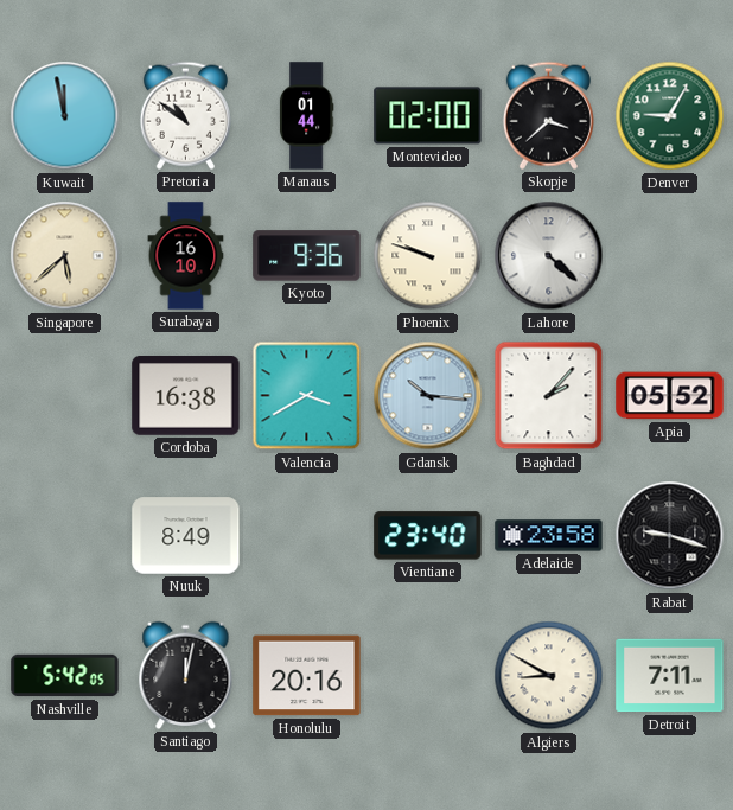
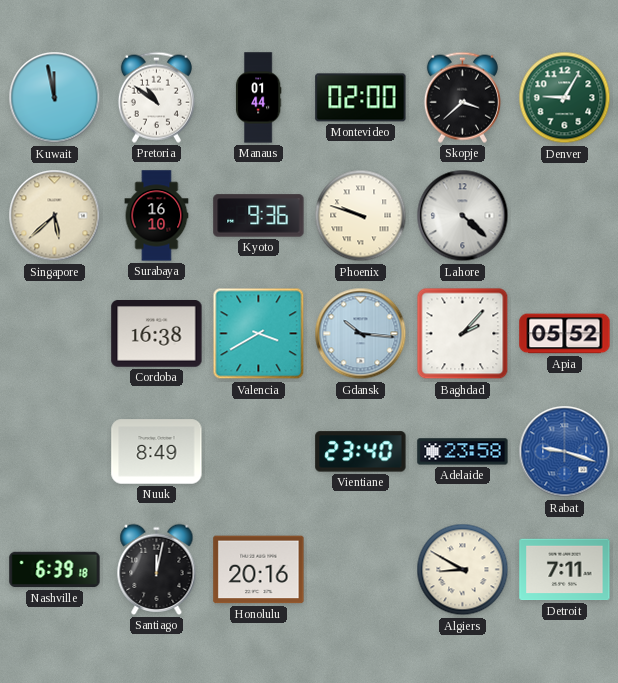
Rabat dial: black -> blue (565, 452)
Nashville: 5:42 -> 6:39 (55, 570)
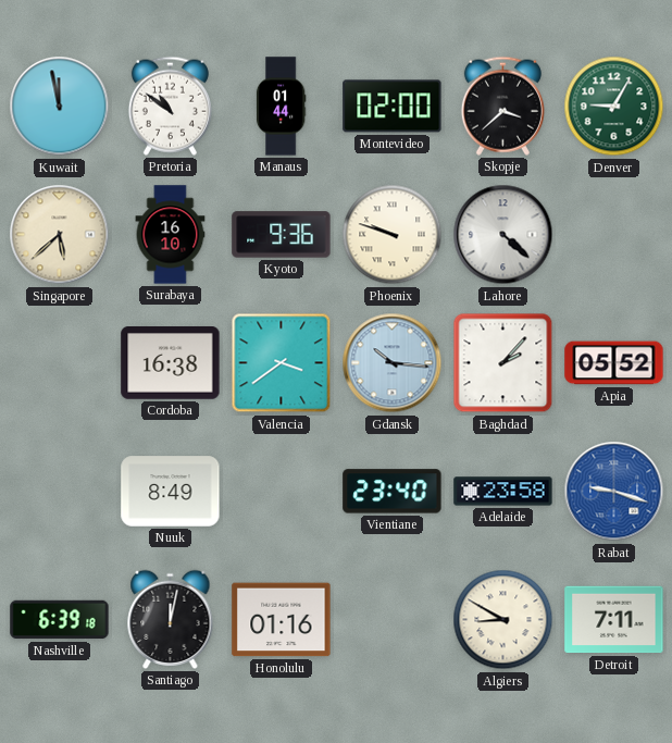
Valencia: 3:40 -> 3:39 (282, 363)
Honolulu: 20:16 -> 01:16 (282, 620)
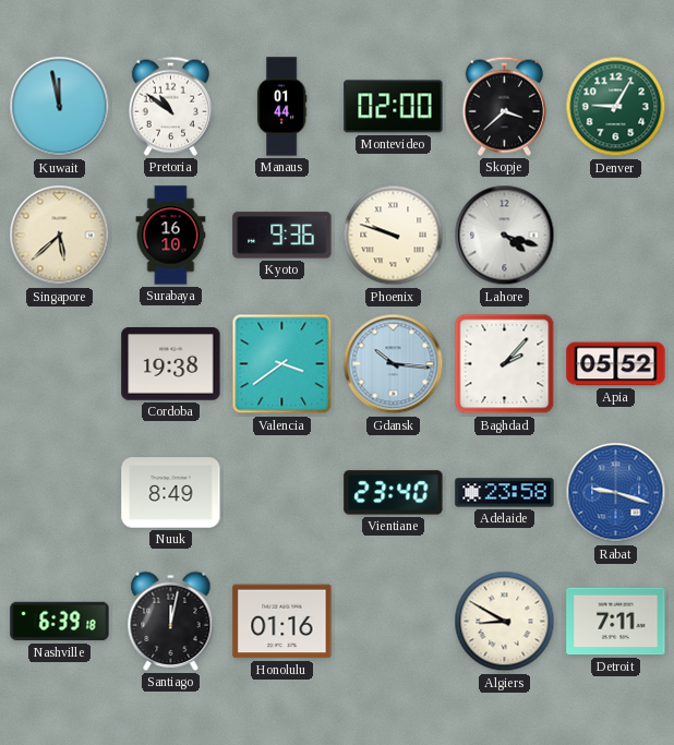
Lahore: 4:22 -> 4:18 (505, 236)
Cordoba: 16:38 -> 19:38 (171, 364)
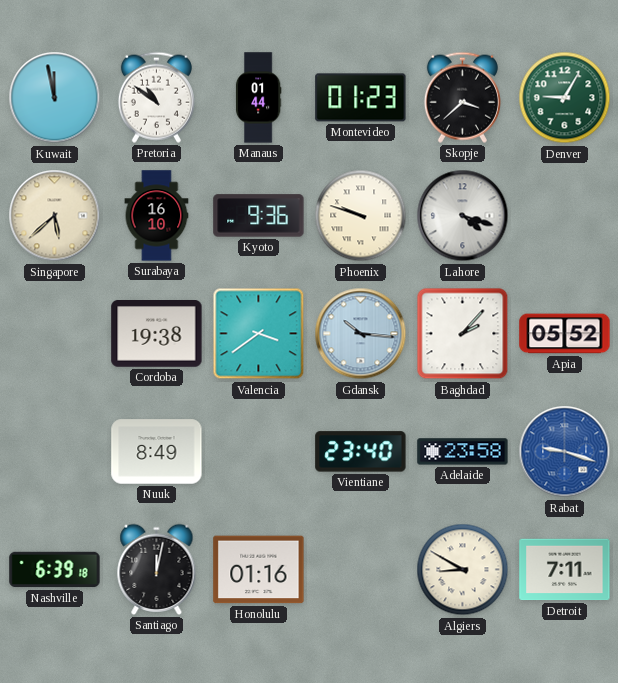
Montevideo: 02:00 -> 01:23 (361, 98)
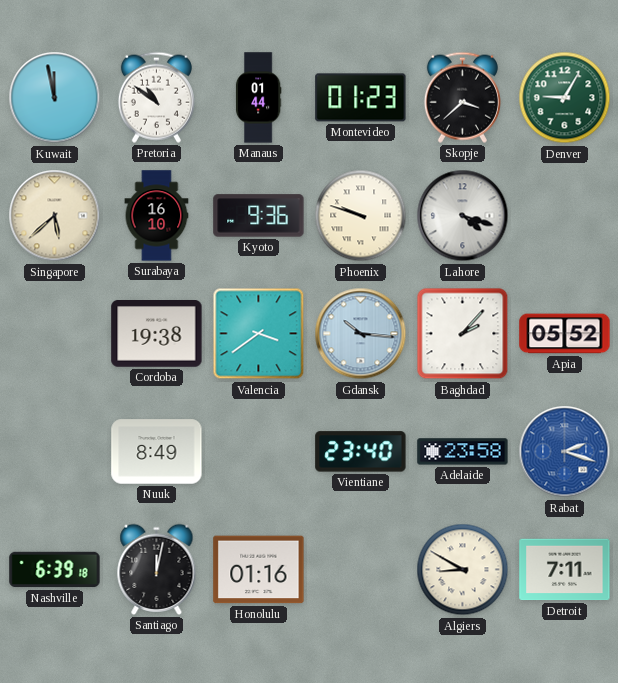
Rabat: 9:18 -> 2:18 (565, 452)
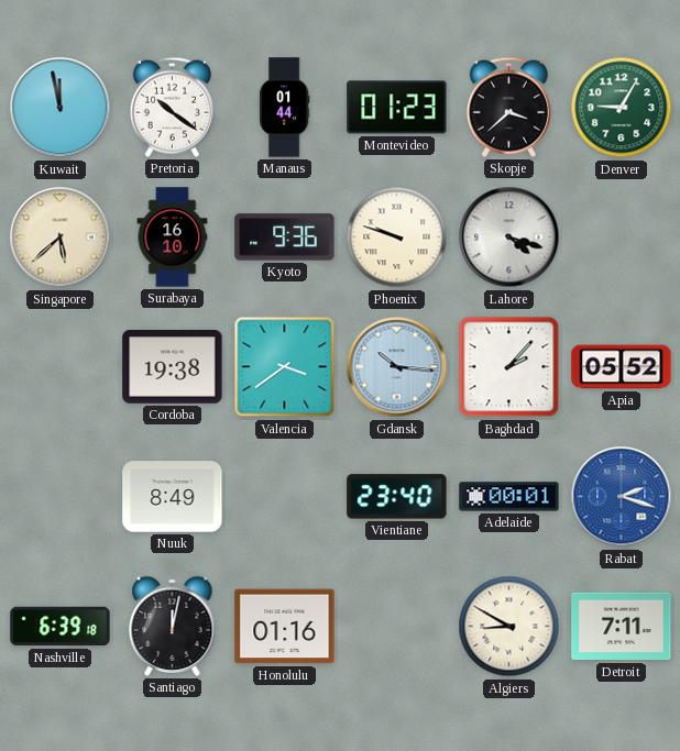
Pretoria: 10:51 -> 10:21 (172, 107)
Adelaide: 23:58 -> 00:01 (509, 497)
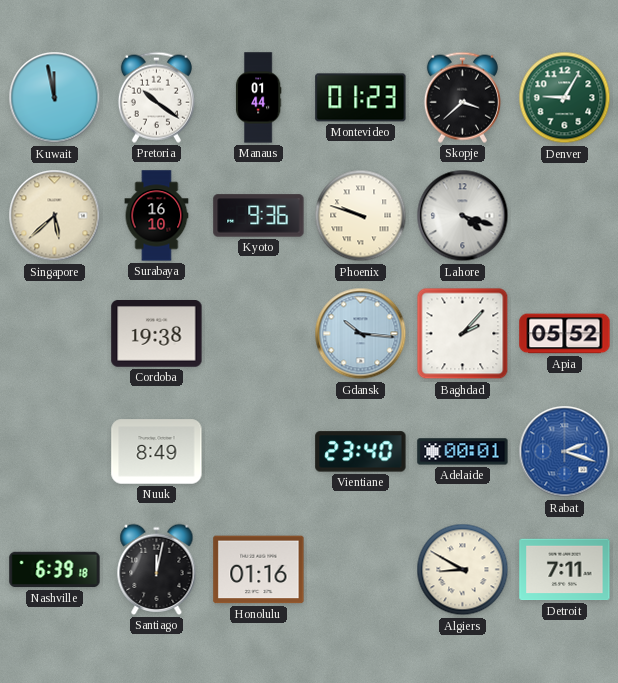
Valencia: 3:39 -> none (285, 367)
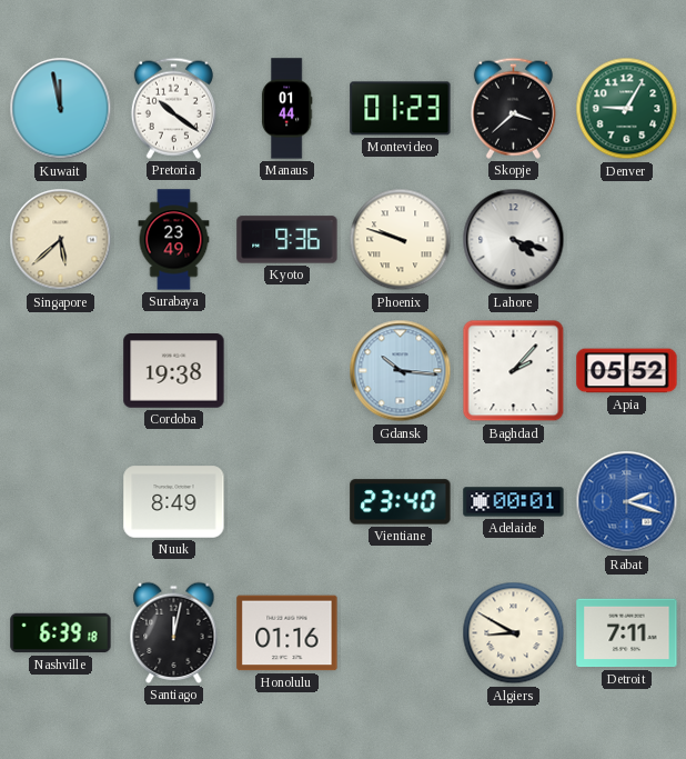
Surabaya: 16:10 -> 23:49 (174, 240)
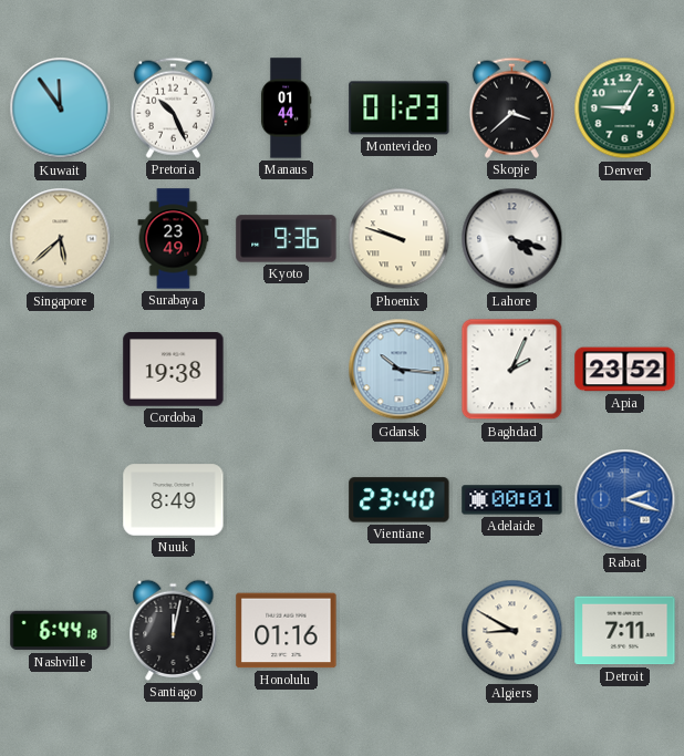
Kuwait: 11:58 -> 11:54 (61, 108)
Pretoria: 10:21 -> 10:26 (173, 107)
Baghdad: 2:07 -> 2:04 (512, 370)
Apia: 05:52 -> 23:52 (625, 370)
Nashville: 6:39 -> 6:44 (61, 631)
